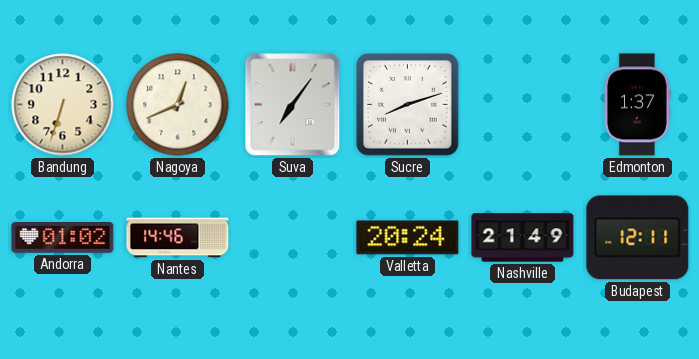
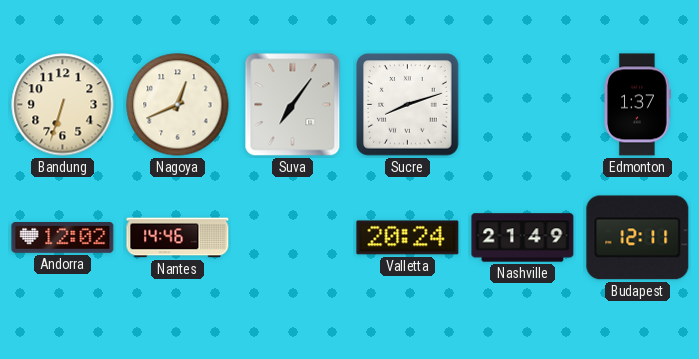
Andorra: 01:02 -> 12:02 (63, 238)
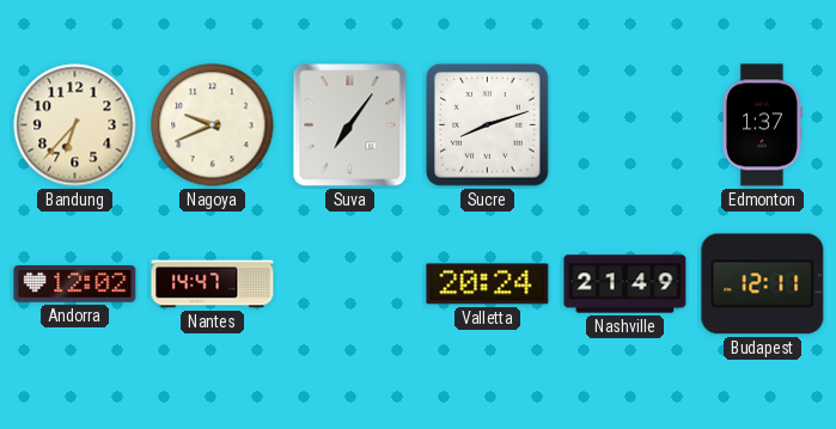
Bandung: 6:33 -> 6:37 (75, 125)
Nagoya: 12:41 -> 9:41 (213, 125)
Nantes: 14:46 -> 14:47 (213, 284)
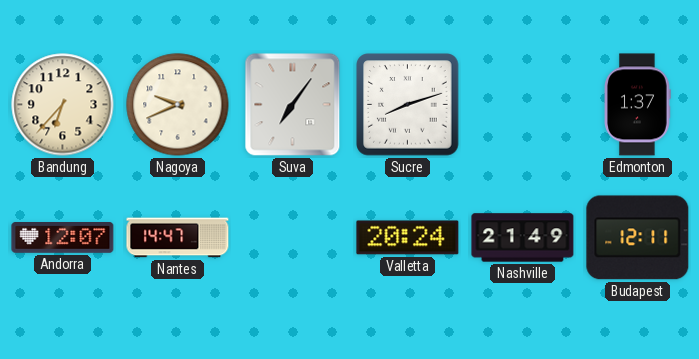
Andorra: 12:02 -> 12:07 (63, 238)
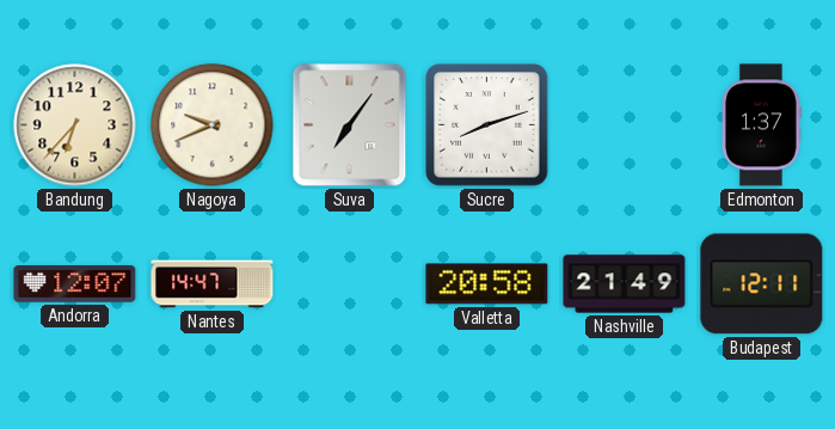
Valletta: 20:24 -> 20:58 (487, 284)
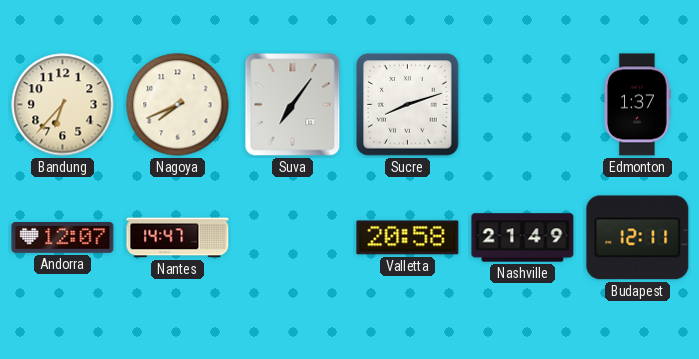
Nagoya: 9:41 -> 7:41 (178, 105)
